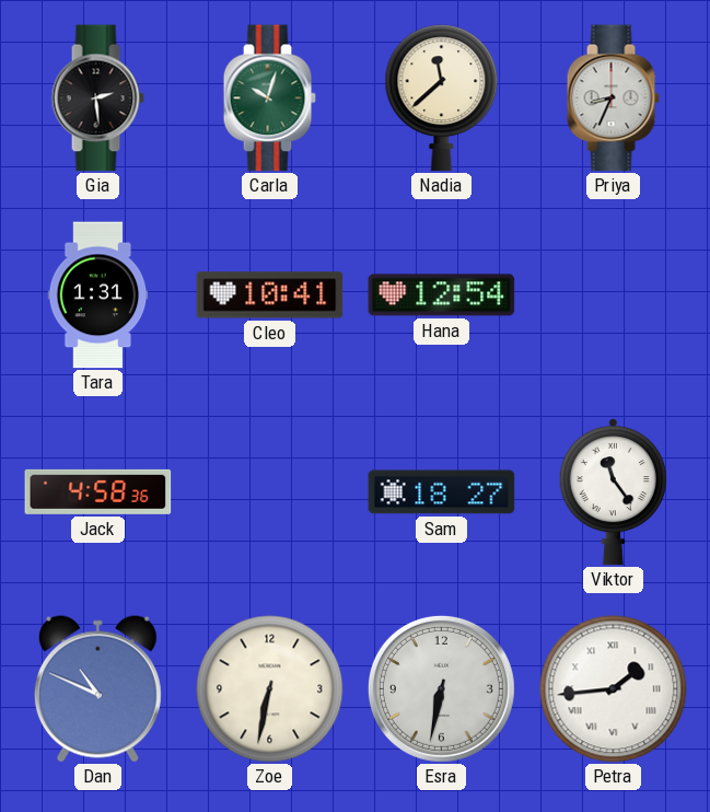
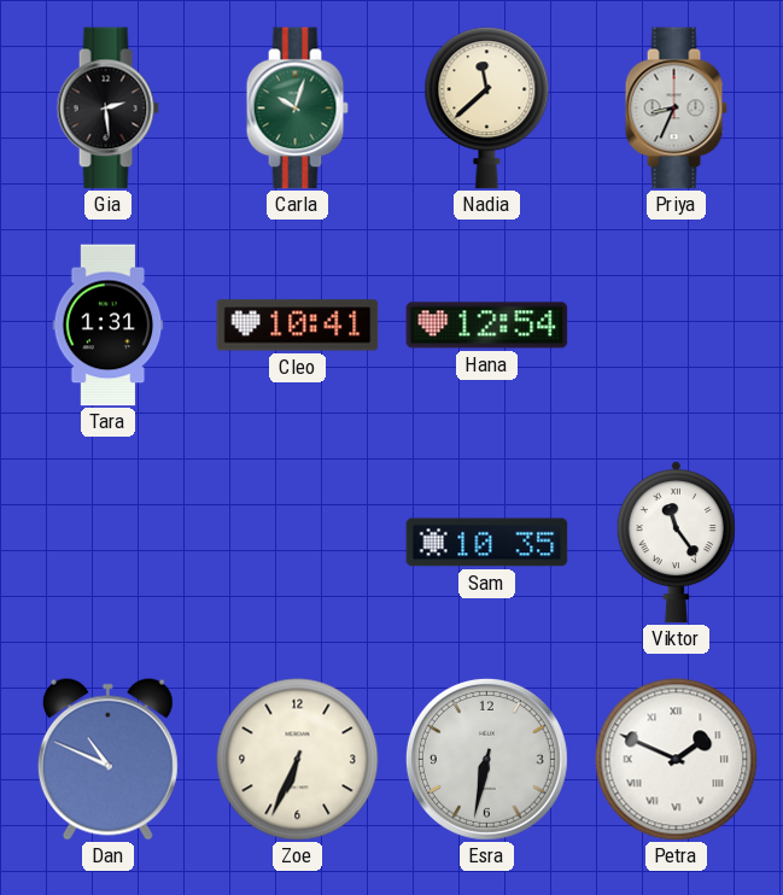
Jack: 4:58 -> none (98, 491)
Sam: 18:27 -> 10:35 (487, 543)
Zoe: 6:32 -> 6:34 (298, 760)
Petra: 1:44 -> 1:49 (677, 760)
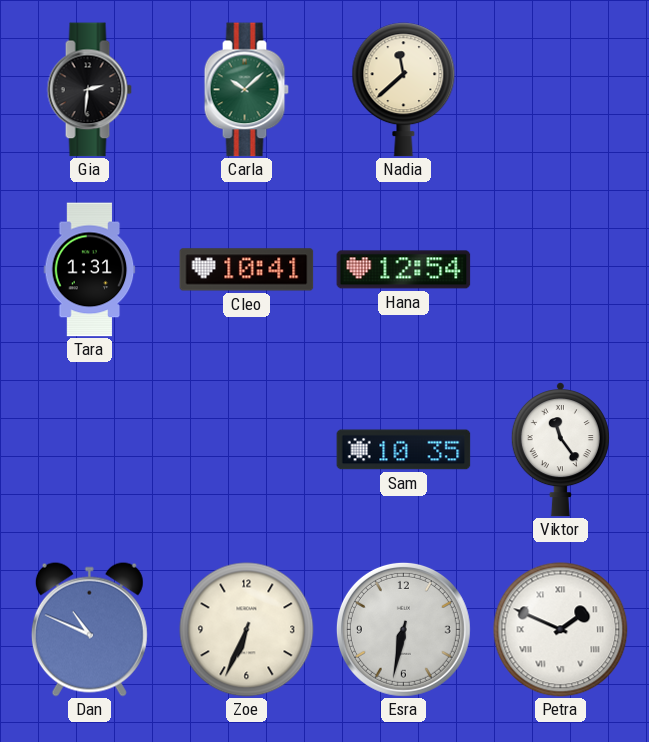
Gia: 2:29 -> 2:31 (89, 90)
Carla: 10:03 -> 10:08 (246, 90)
Priya: 8:34 -> none (676, 109)
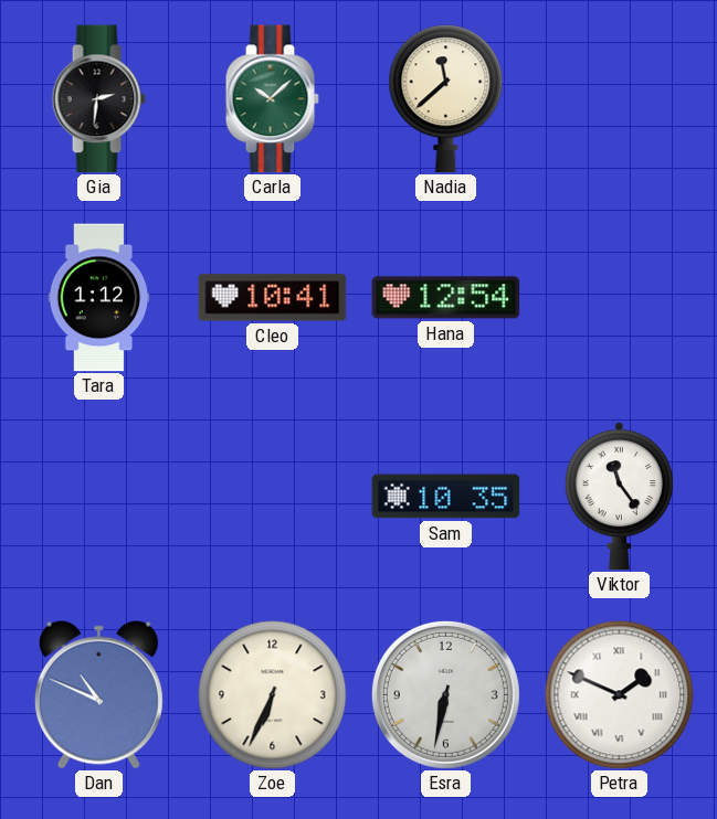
Tara: 1:31 -> 1:12 (99, 298)
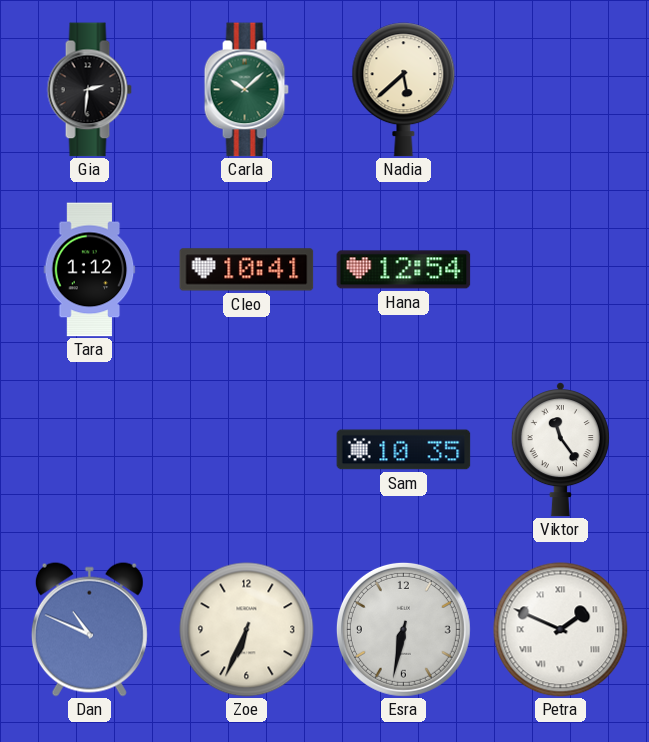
Nadia: 11:38 -> 5:38 (404, 90)
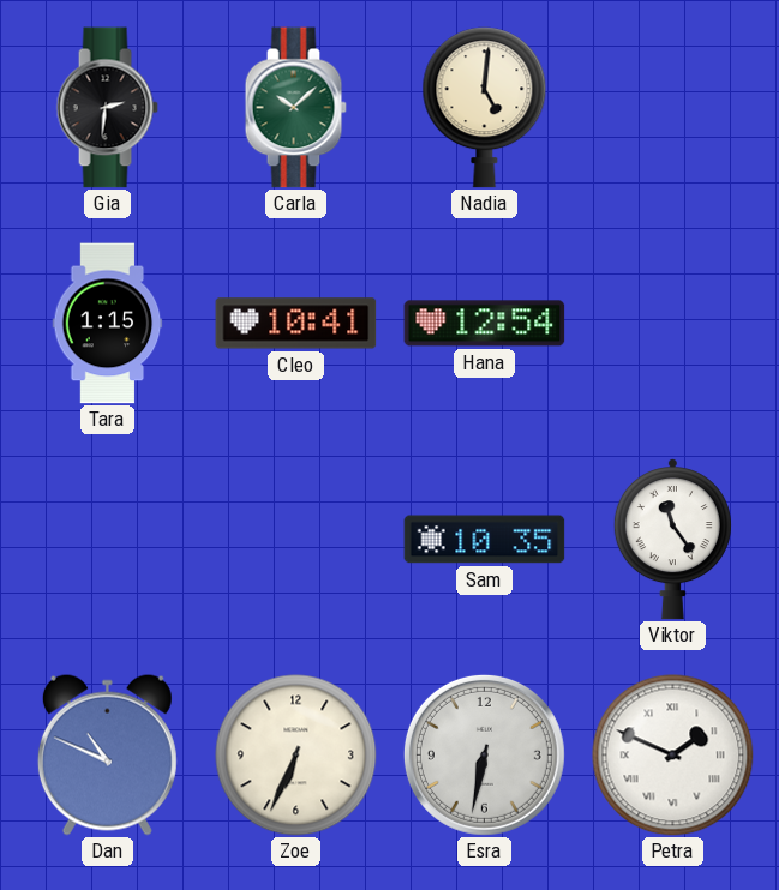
Nadia: 5:38 -> 5:01 (485, 108)
Tara: 1:12 -> 1:15 (108, 324)
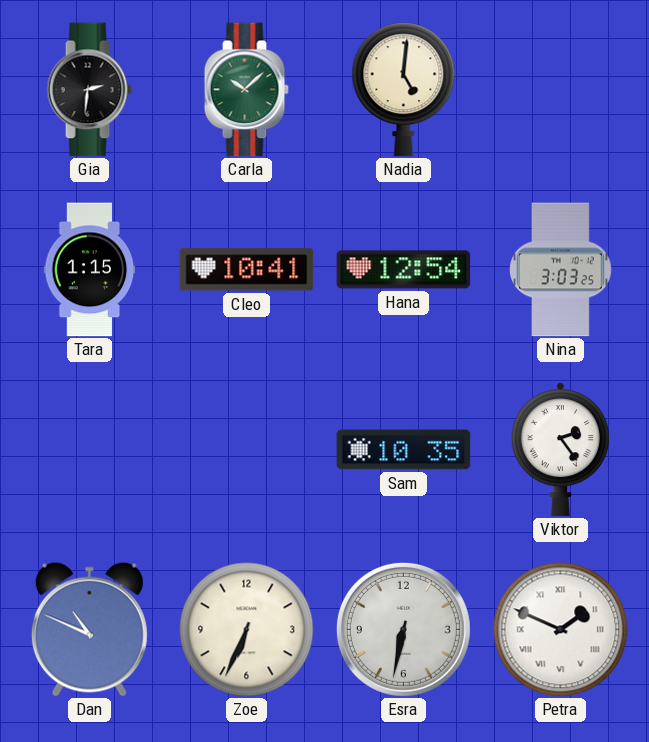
Nina: none -> 3:03 (561, 270)
Viktor: 11:24 -> 2:24 (560, 450)
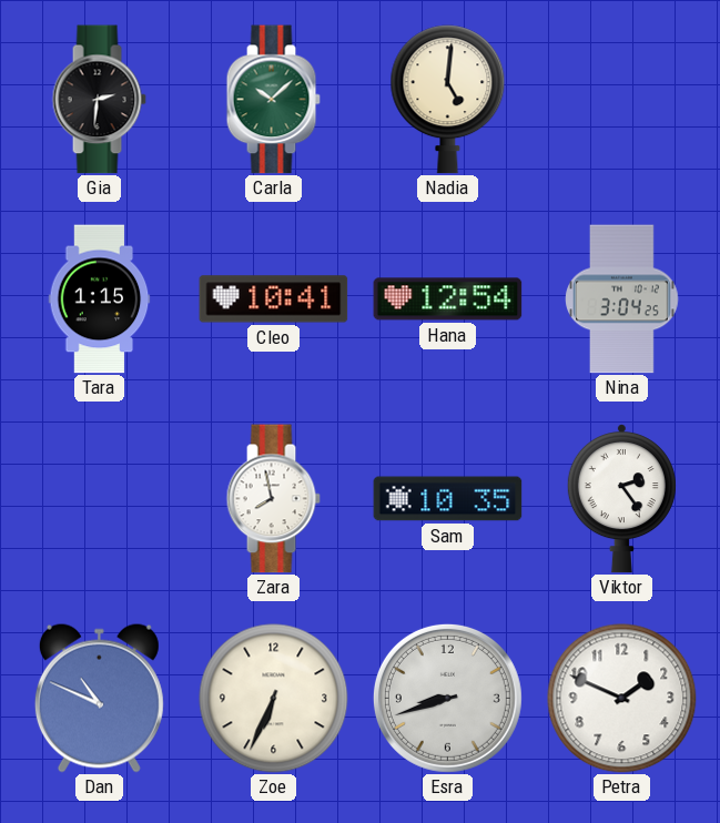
Nina: 3:03 -> 3:04 (622, 299)
Zara: none -> 7:58 (273, 499)
Esra: 6:32 -> 8:42 (447, 698)
Petra numerals: Roman -> Arabic (622, 699)
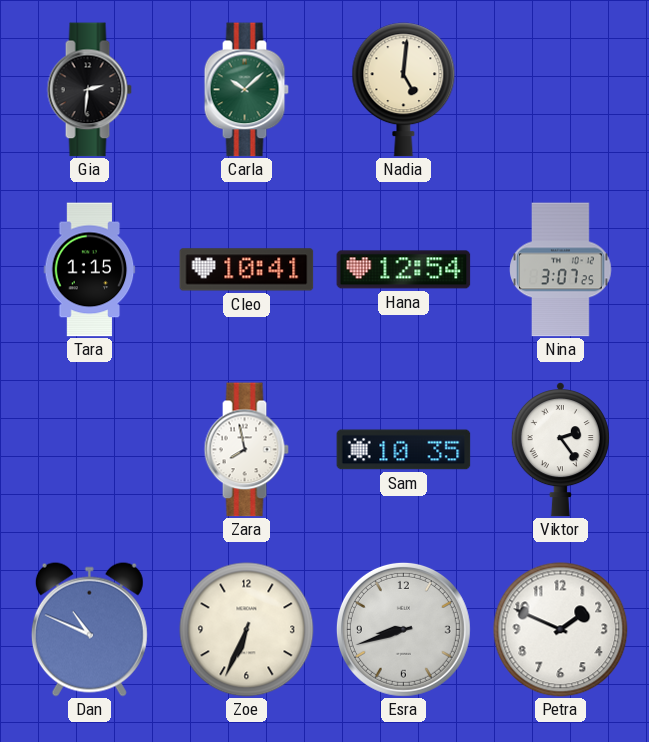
Nina: 3:04 -> 3:07 (561, 270)
